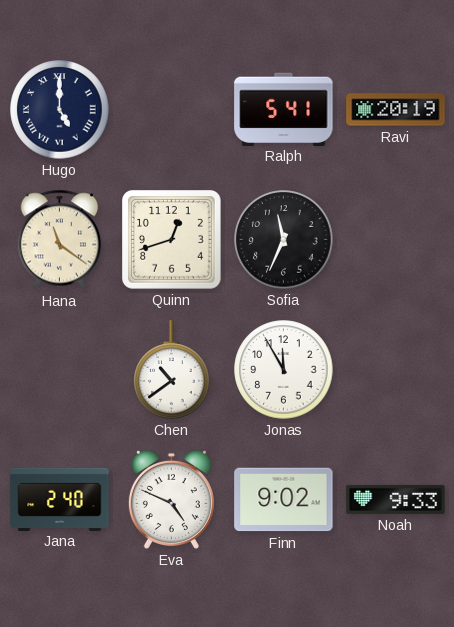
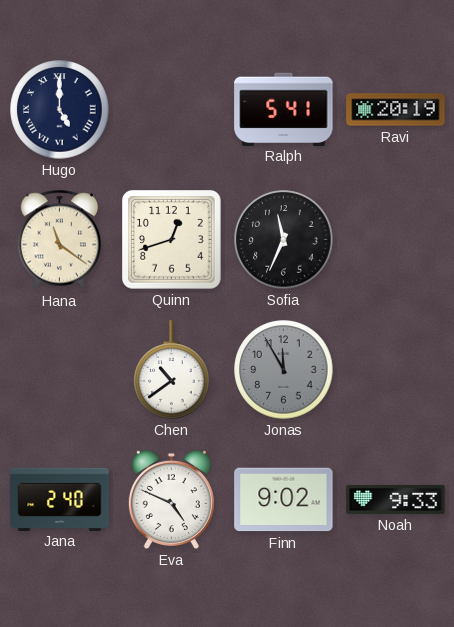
Jonas dial: white -> grey (284, 370)
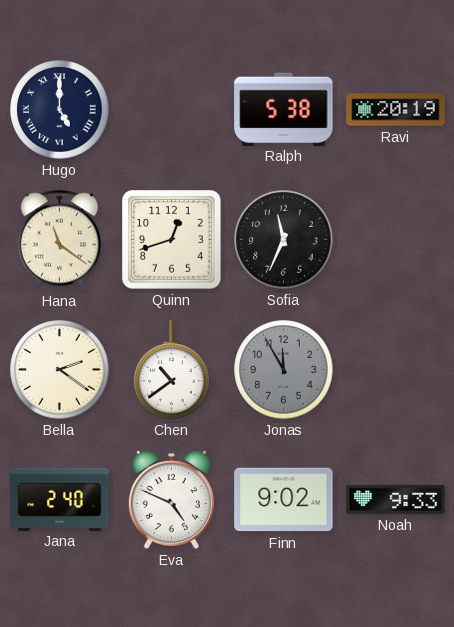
Ralph: 5:41 -> 5:38 (284, 109)
Bella: none -> 2:21 (60, 370)
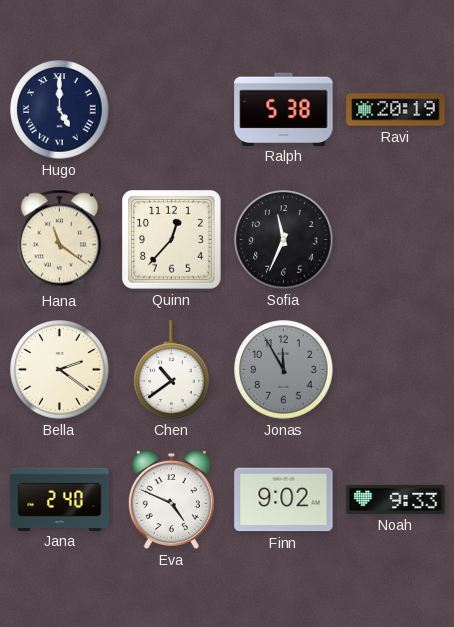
Quinn: 12:42 -> 12:37 (172, 240)
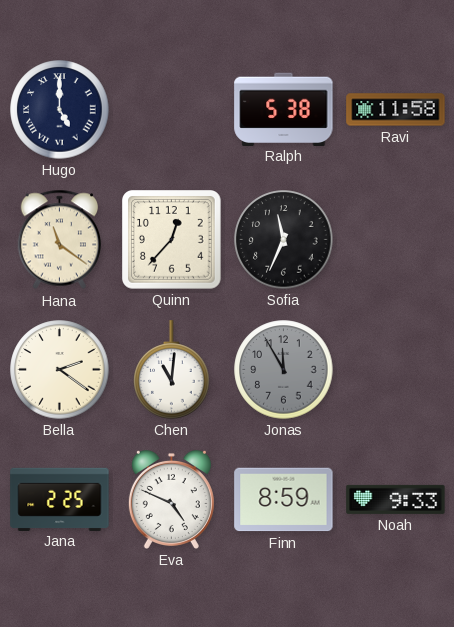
Ravi: 20:19 -> 11:58 (396, 110)
Chen: 10:39 -> 11:01 (172, 370)
Jana: 2:40 -> 2:25 (60, 499)
Finn: 9:02 -> 8:59 (284, 500)
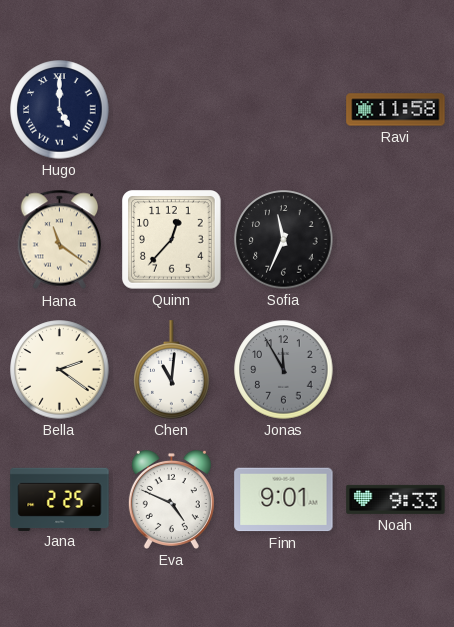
Ralph: 5:38 -> none (284, 109)
Finn: 8:59 -> 9:01 (284, 500)
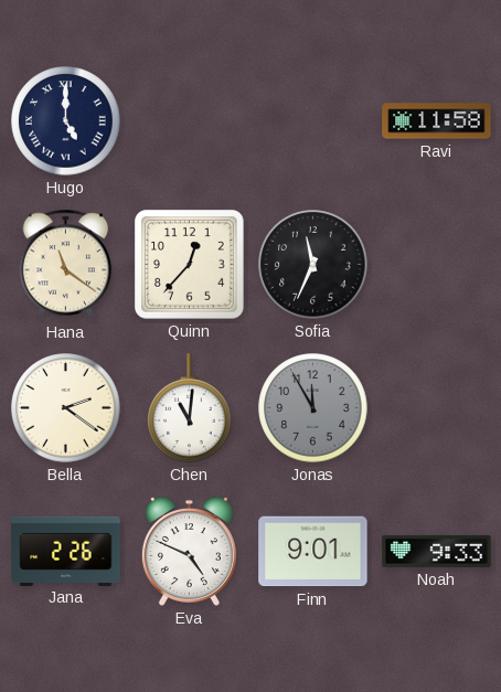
Jana: 2:25 -> 2:26 (66, 551)
